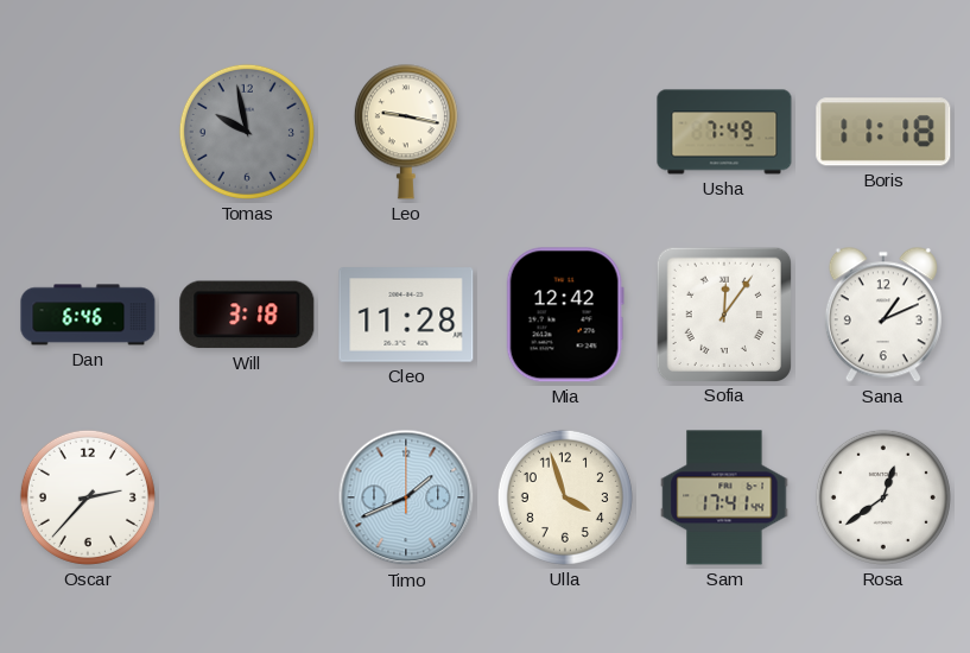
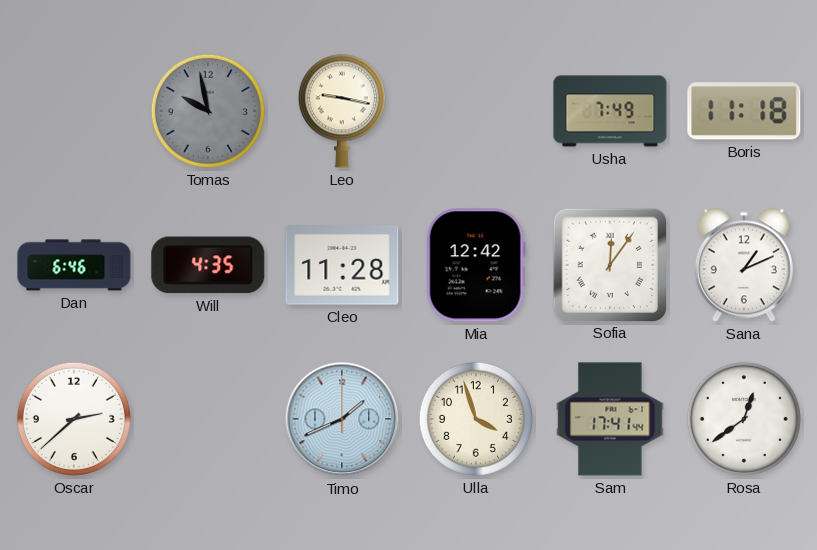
Will: 3:18 -> 4:35 (208, 265)
Oscar: 2:37 -> 2:38 (74, 419)
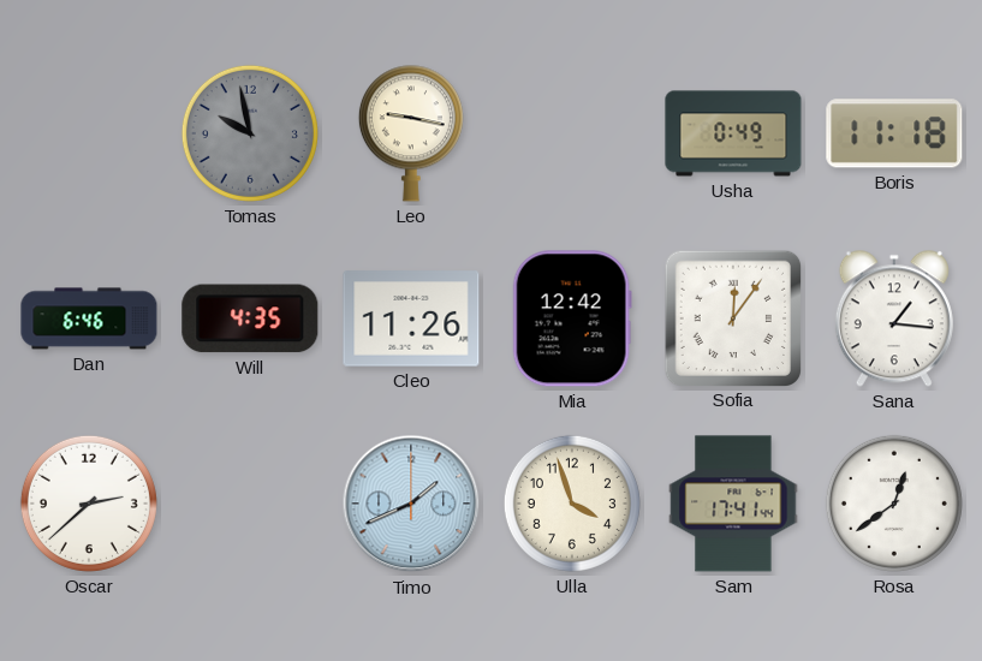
Usha: 7:49 -> 0:49 (733, 133)
Cleo: 11:28 -> 11:26 (411, 318)
Sana: 1:11 -> 1:16 (894, 318)
